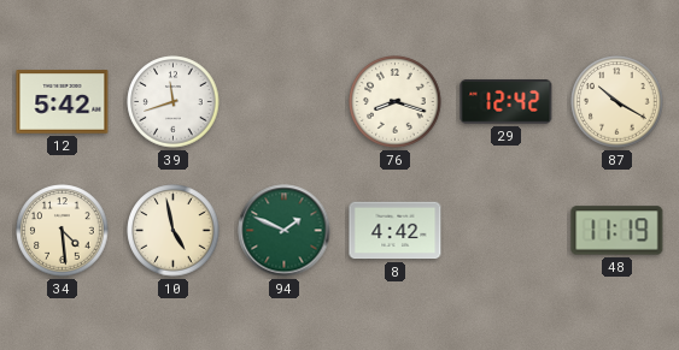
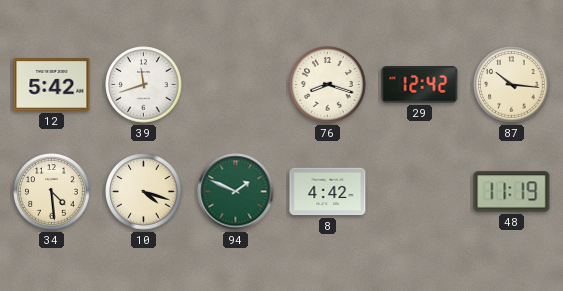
87: 10:20 -> 10:16 (512, 85)
10: 4:58 -> 4:18 (144, 192)
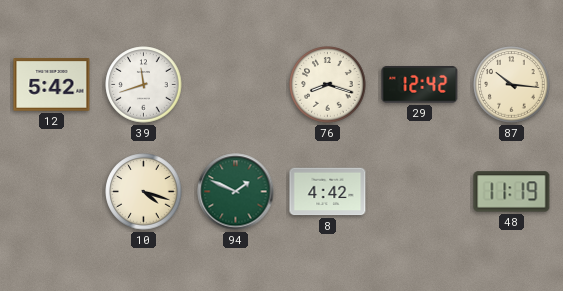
34: 4:29 -> none (52, 192)
